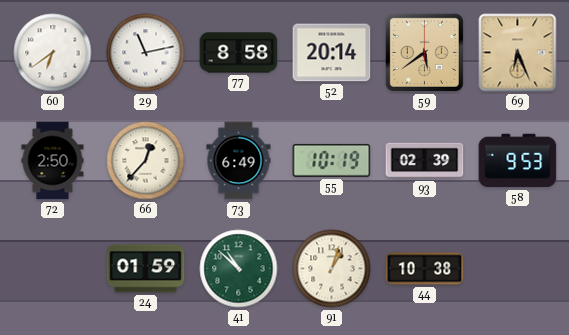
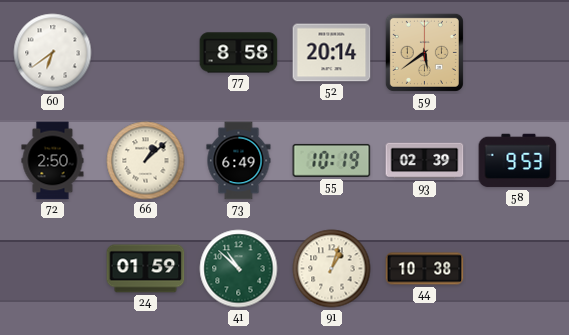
29: 11:13 -> none (146, 53)
69: 6:26 -> none (518, 53)
66: 12:37 -> 1:08 (146, 161)
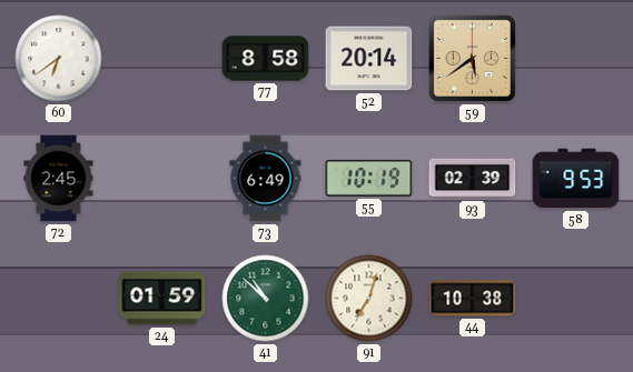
72: 2:50 -> 2:45 (59, 179)
66: 1:08 -> none (146, 161)
91: 1:03 -> 7:03 (369, 299)
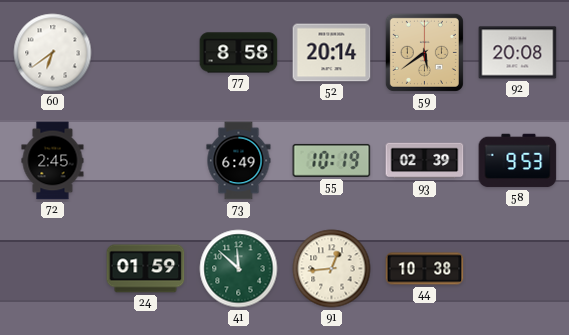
92: none -> 20:08 (518, 53)
41: 10:52 -> 11:52 (239, 269)
91: 7:03 -> 12:44 (332, 269)
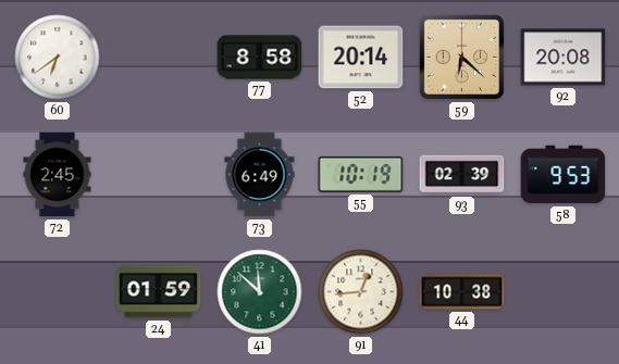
59: 5:39 -> 6:22 (461, 57)
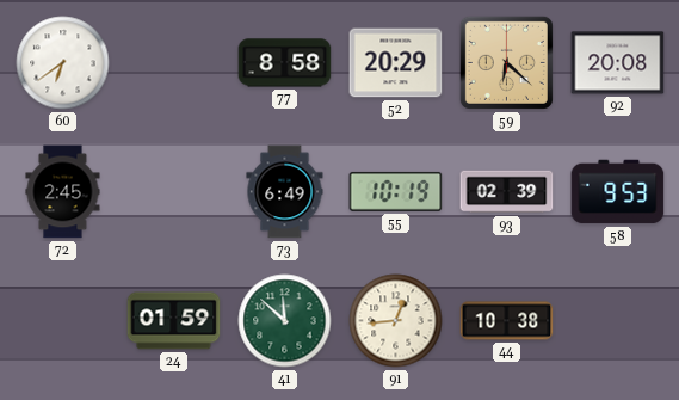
52: 20:14 -> 20:29 (396, 63)
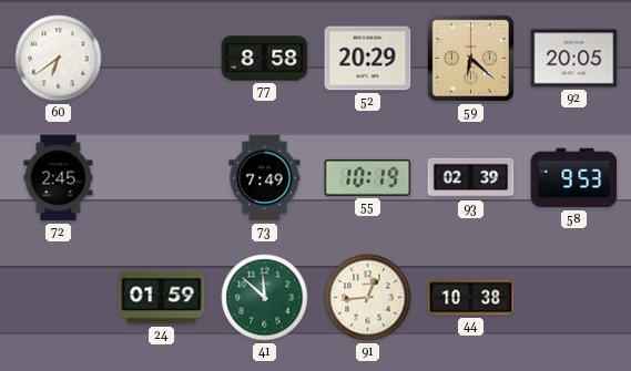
92: 20:08 -> 20:05 (574, 59)
73: 6:49 -> 7:49 (265, 178)
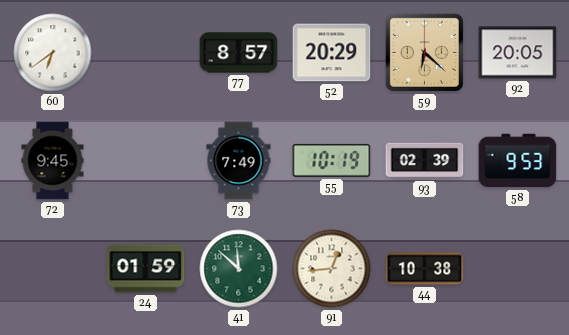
77: 8:58 -> 8:57 (239, 53)
72: 2:45 -> 9:45 (53, 161)
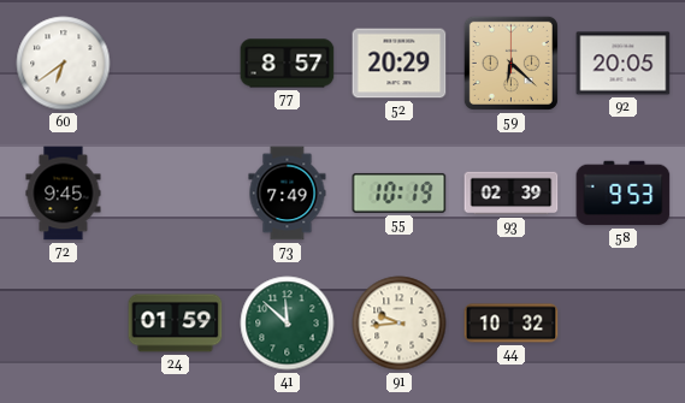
91: 12:44 -> 9:44 (400, 324)
44: 10:38 -> 10:32 (512, 324)
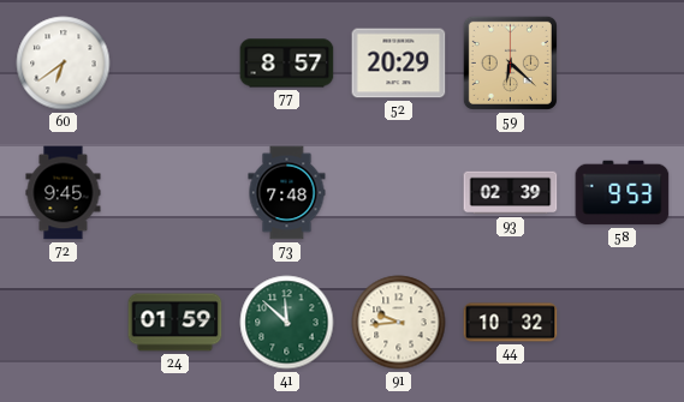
92: 20:05 -> none (624, 64)
73: 7:49 -> 7:48 (287, 193)
55: 10:19 -> none (400, 192)
